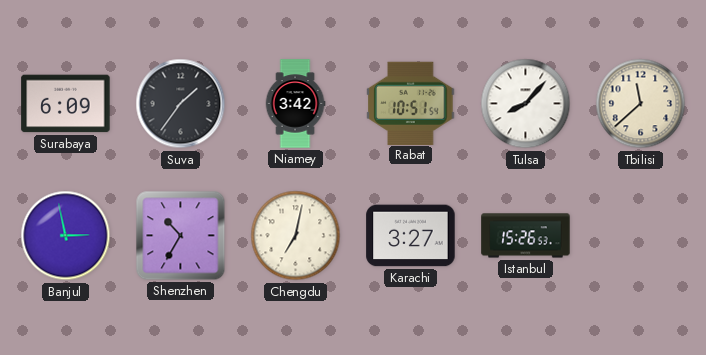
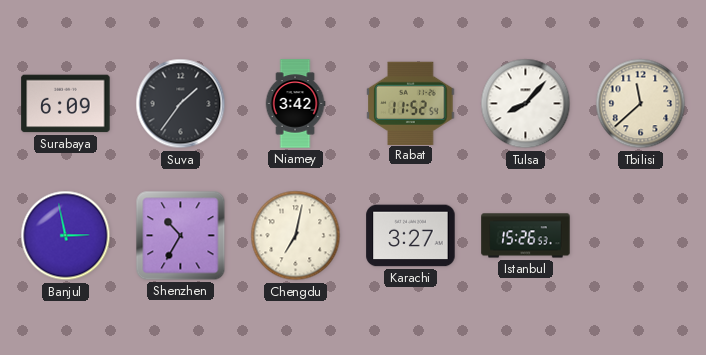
Rabat: 10:51 -> 11:52 (411, 103)
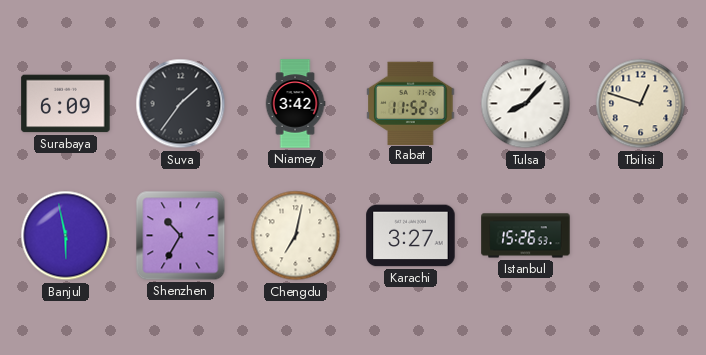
Tbilisi: 11:38 -> 12:48 (641, 104)
Banjul: 2:58 -> 5:58 (66, 236)
